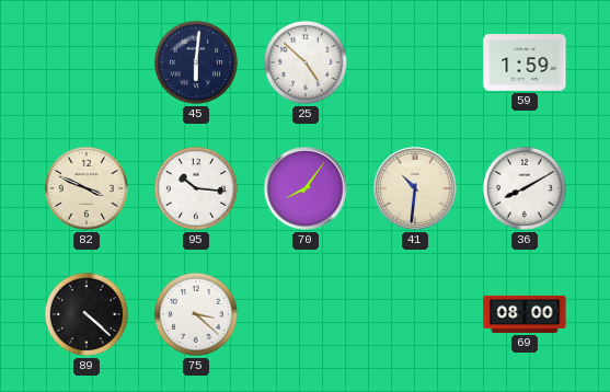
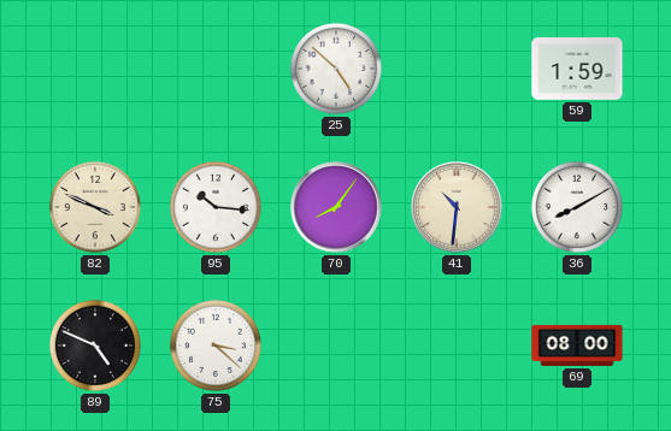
45: 6:01 -> none (196, 62)
89: 4:22 -> 4:49 (95, 346)
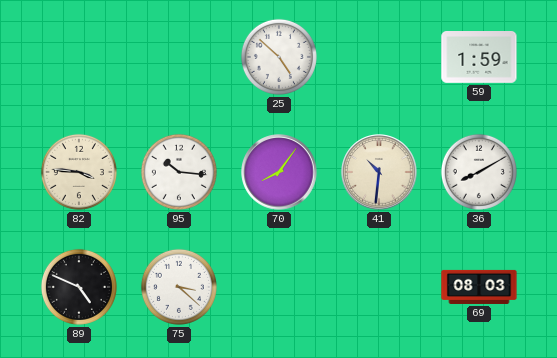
82: 3:49 -> 3:46 (79, 172)
69: 08:00 -> 08:03 (479, 287)
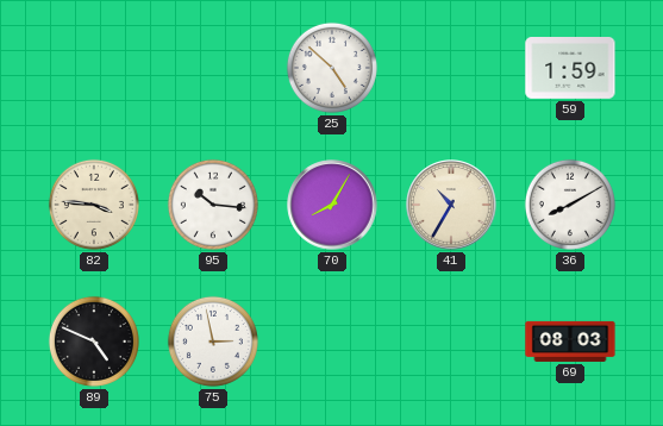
70: 8:06 -> 8:05 (332, 205)
41: 10:31 -> 10:35 (451, 205)
75: 3:22 -> 2:58 (213, 342)
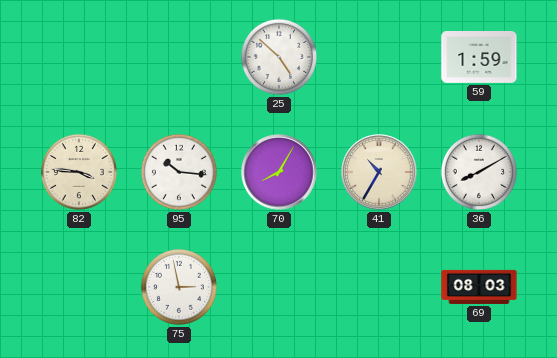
89: 4:49 -> none (94, 342)
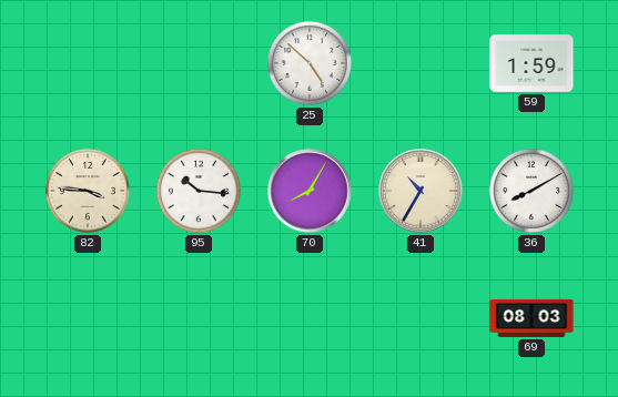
75: 2:58 -> none (179, 287)
